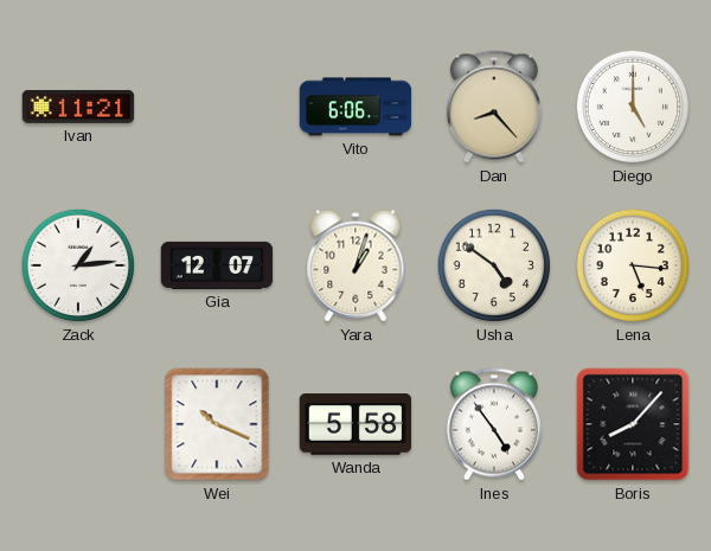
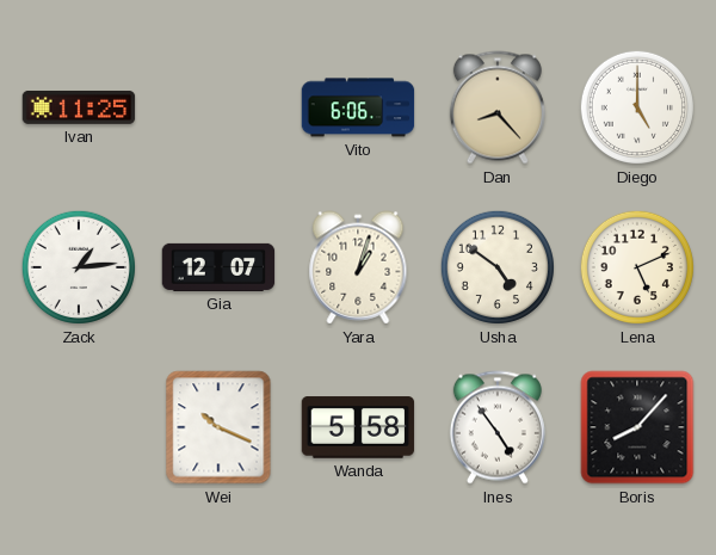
Ivan: 11:21 -> 11:25 (79, 107)
Lena: 5:16 -> 5:11 (637, 267)
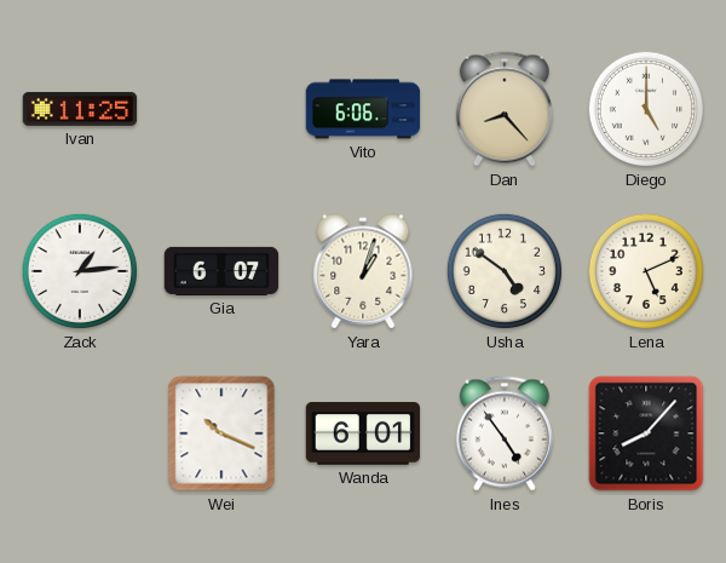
Gia: 12:07 -> 6:07 (221, 271)
Wanda: 5:58 -> 6:01 (363, 433)
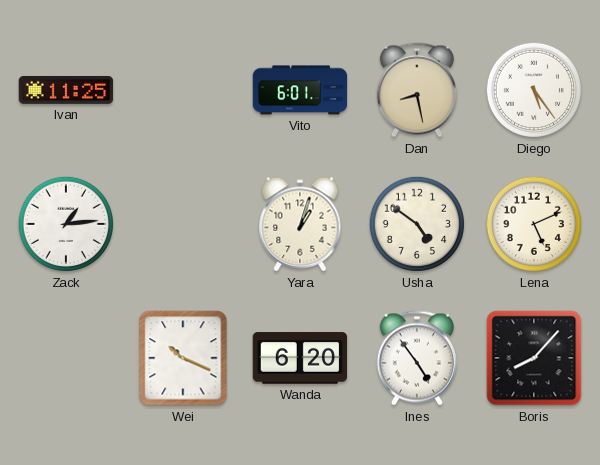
Vito: 6:06 -> 6:01 (300, 90)
Dan: 8:23 -> 8:28 (417, 90)
Diego: 5:00 -> 5:24 (534, 90)
Gia: 6:07 -> none (221, 271)
Wanda: 6:01 -> 6:20 (300, 358)
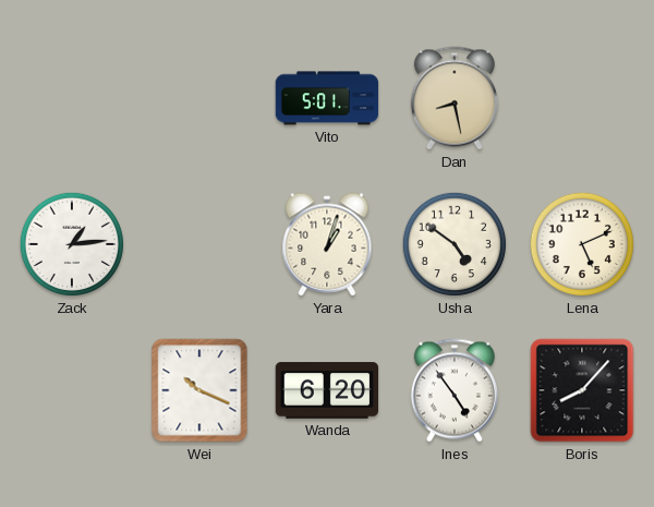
Ivan: 11:25 -> none (66, 90)
Vito: 6:01 -> 5:01 (327, 98)
Diego: 5:24 -> none (534, 90)
